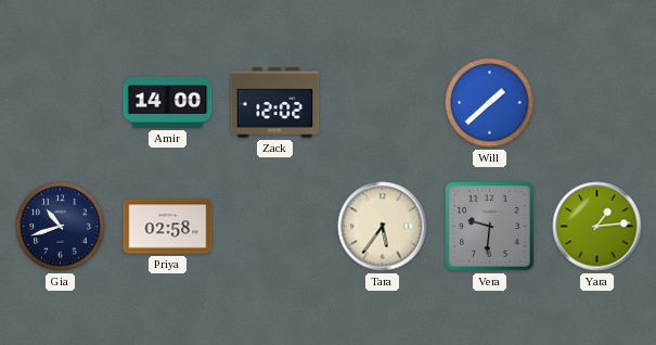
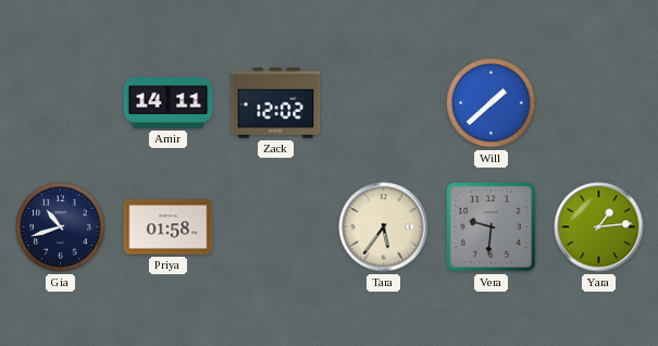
Amir: 14:00 -> 14:11 (169, 102)
Priya: 02:58 -> 01:58 (169, 227)
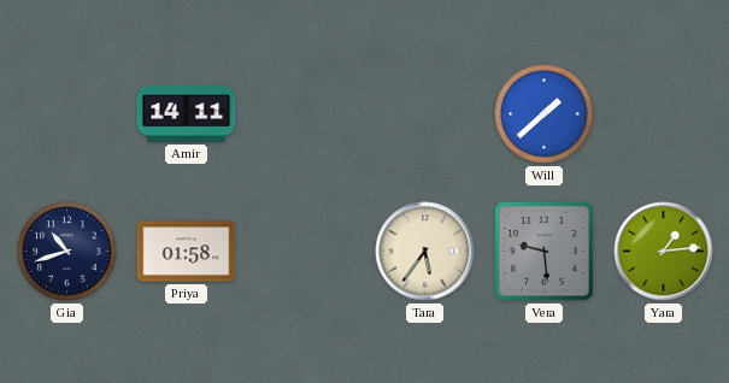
Zack: 12:02 -> none (276, 103)
Vera: 9:31 -> 9:29 (545, 252)
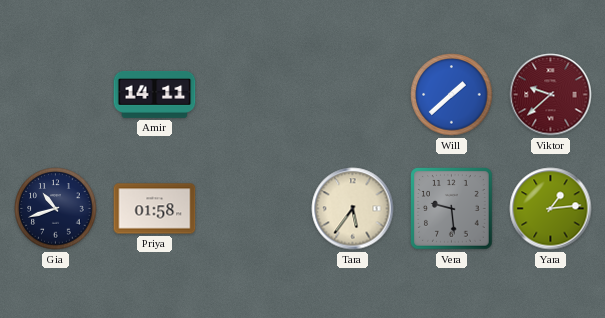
Viktor: none -> 9:38 (551, 95)
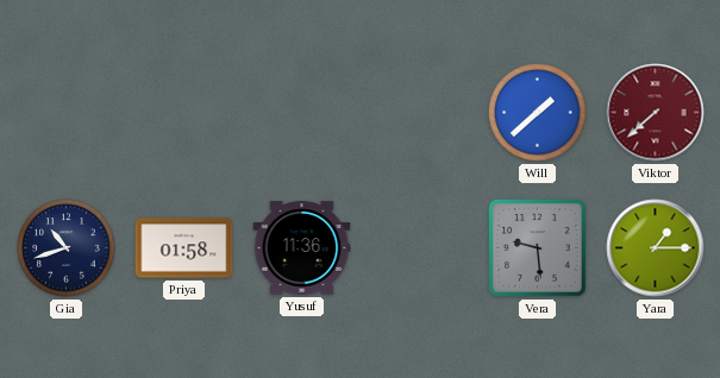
Amir: 14:11 -> none (155, 94)
Viktor: 9:38 -> 7:38 (656, 113)
Yusuf: none -> 11:36 (302, 248)
Tara: 5:36 -> none (353, 209)
Yara: 1:14 -> 1:15 (656, 248)
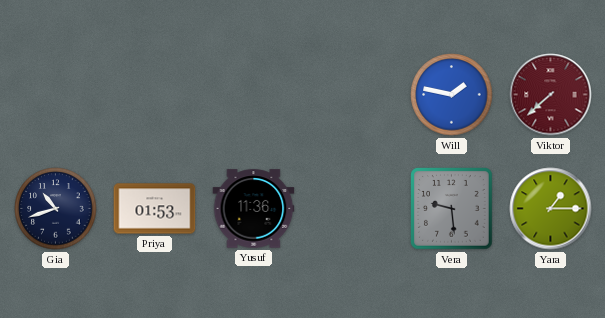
Will: 1:38 -> 1:47 (452, 95)
Priya: 01:58 -> 01:53 (155, 209)
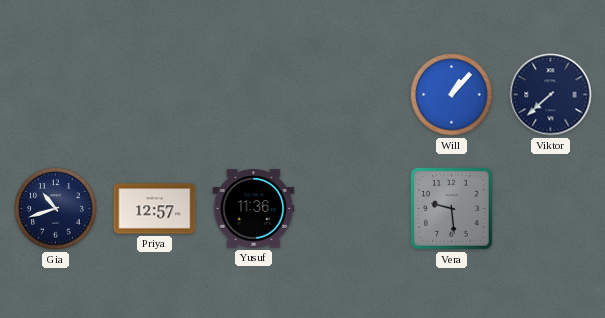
Will: 1:47 -> 1:07 (452, 95)
Viktor dial: burgundy -> navy (551, 95)
Priya: 01:53 -> 12:57 (155, 209)
Yara: 1:15 -> none (551, 209)
